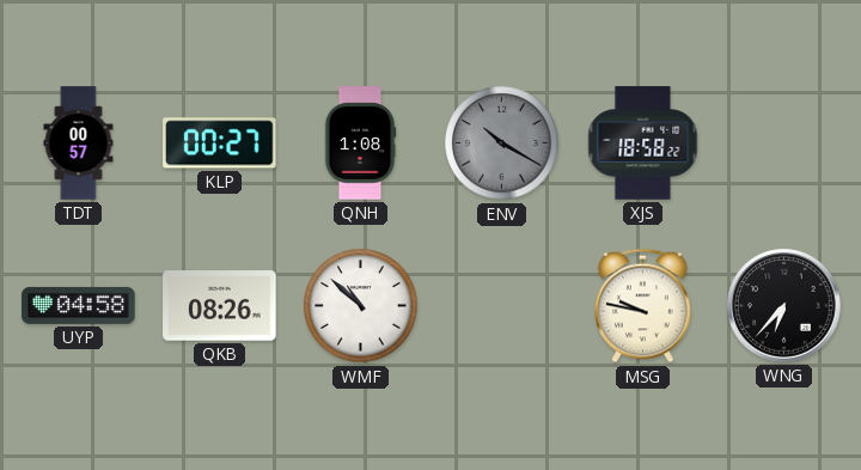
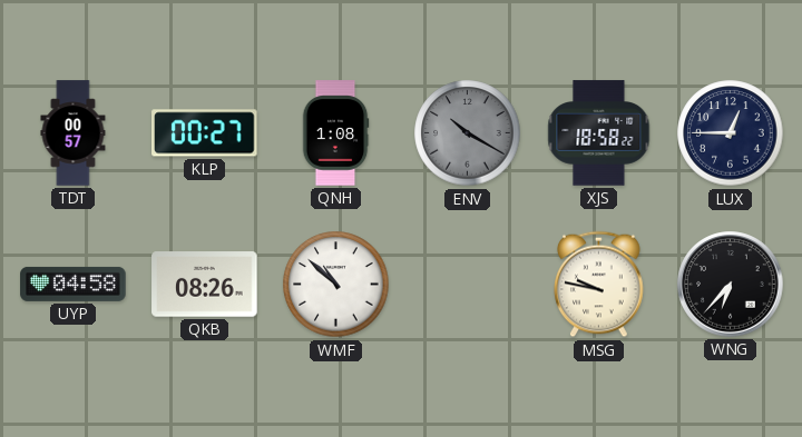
LUX: none -> 12:45 (731, 133)
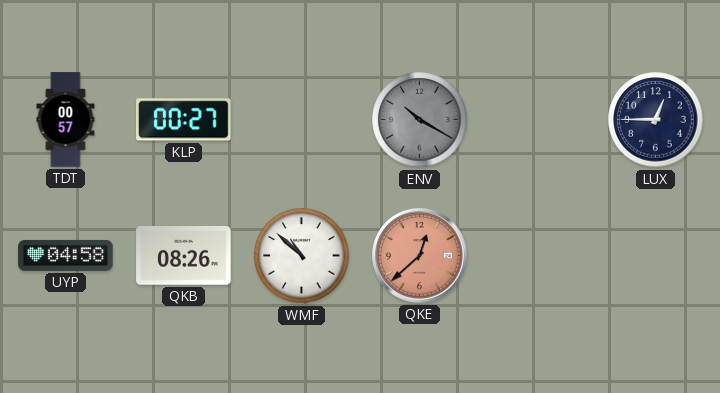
QNH: 1:08 -> none (335, 133)
XJS: 18:58 -> none (599, 133)
QKE: none -> 12:38 (420, 256)
MSG: 9:47 -> none (599, 285)
WNG: 6:37 -> none (731, 285)
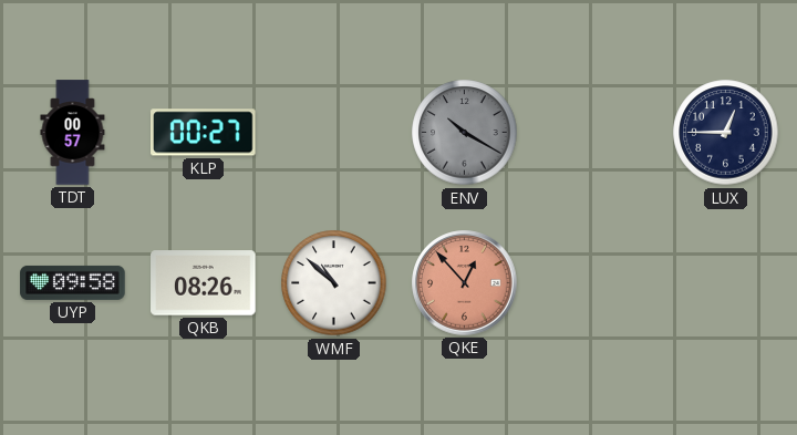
UYP: 04:58 -> 09:58 (73, 282)
QKE: 12:38 -> 12:53 (465, 283)
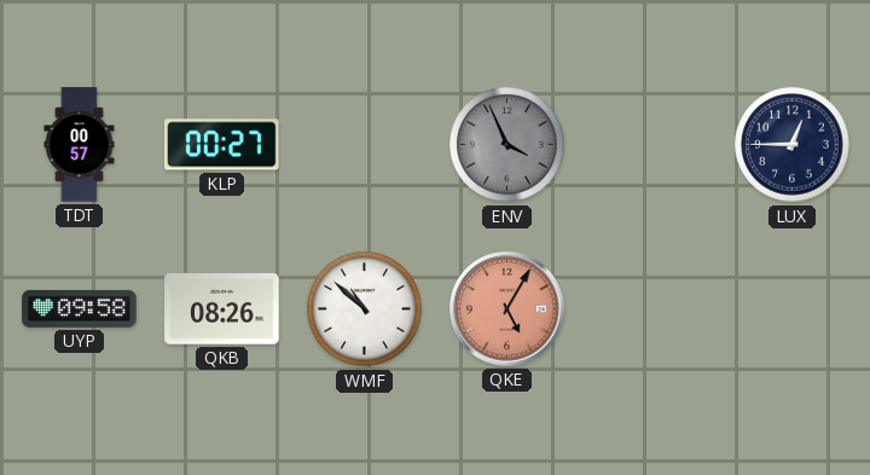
ENV: 10:20 -> 3:56 (507, 145)
QKE: 12:53 -> 5:05 (507, 309)
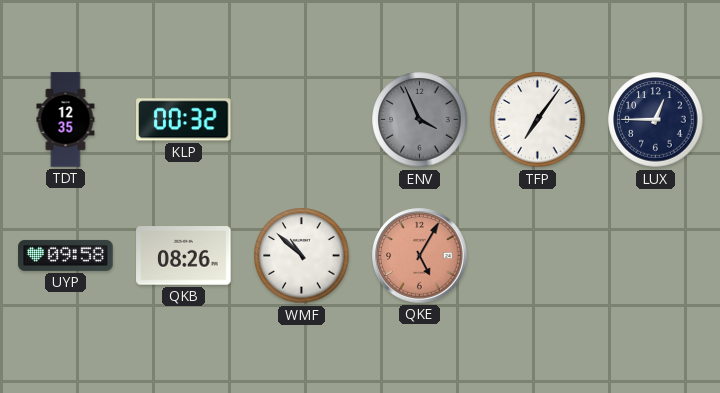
TDT: 00:57 -> 12:35 (66, 120)
KLP: 00:27 -> 00:32 (184, 120)
TFP: none -> 7:06 (538, 120)
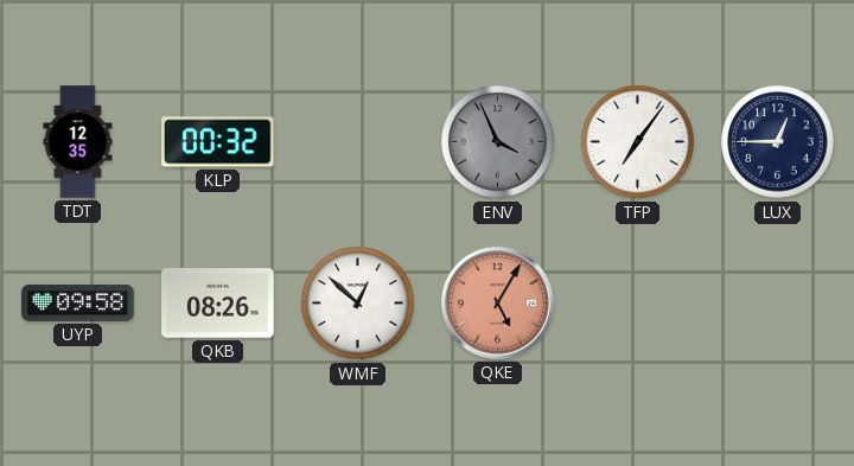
WMF: 10:52 -> 12:52 (358, 304)
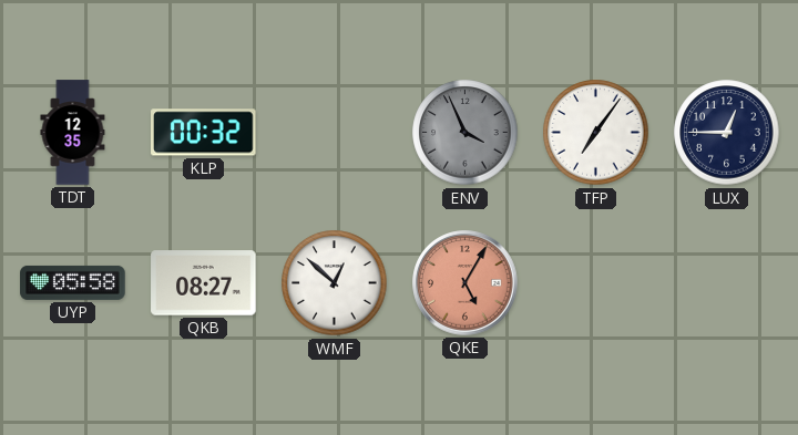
UYP: 09:58 -> 05:58 (73, 282)
QKB: 08:26 -> 08:27 (204, 283)
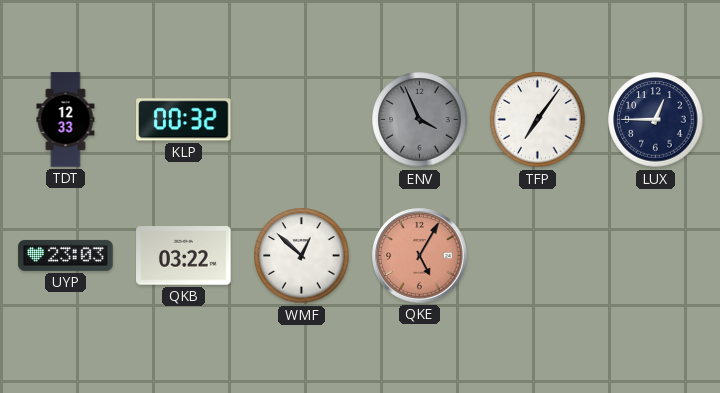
TDT: 12:35 -> 12:33 (66, 120)
UYP: 05:58 -> 23:03 (66, 255)
QKB: 08:27 -> 03:22 (184, 256)
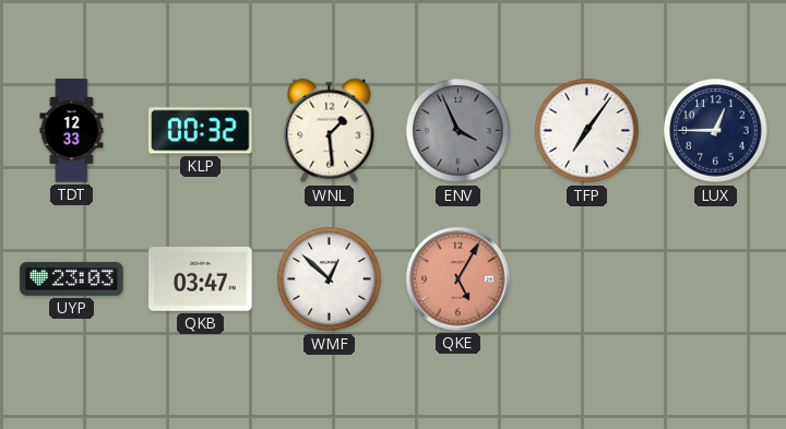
WNL: none -> 1:29 (330, 131)
QKB: 03:22 -> 03:47 (201, 279)
